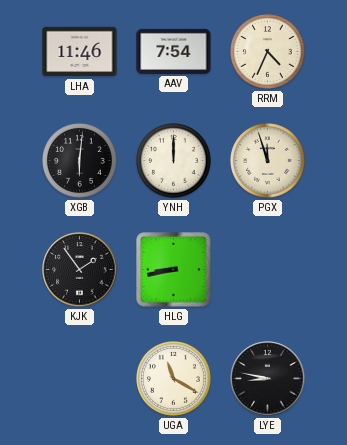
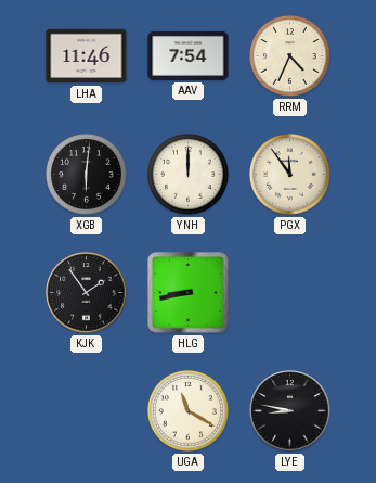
PGX: 11:57 -> 11:54 (290, 175)
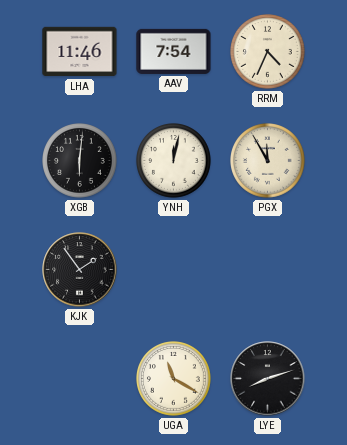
YNH: 12:00 -> 12:02 (174, 161)
PGX: 11:54 -> 11:55 (268, 161)
HLG: 8:43 -> none (189, 293)
LYE: 8:47 -> 8:12 (268, 379)
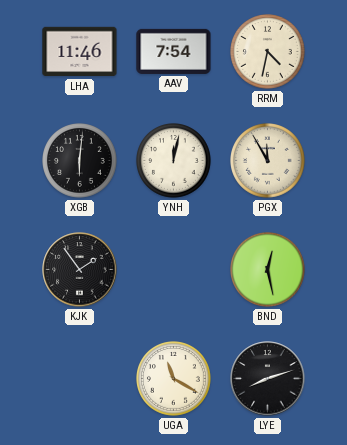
RRM: 4:34 -> 4:32 (268, 52)
BND: none -> 12:28 (268, 270)
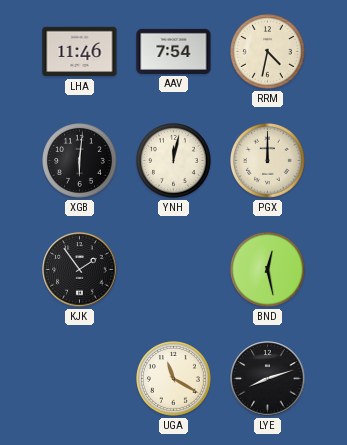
PGX: 11:55 -> 12:00 (268, 161)
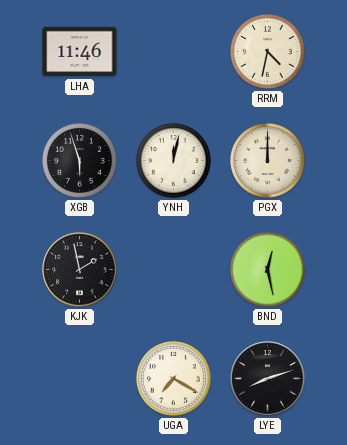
AAV: 7:54 -> none (174, 51)
XGB: 6:01 -> 5:57 (80, 161)
KJK: 1:54 -> 1:58 (80, 270)
UGA: 11:20 -> 7:20 (174, 379)
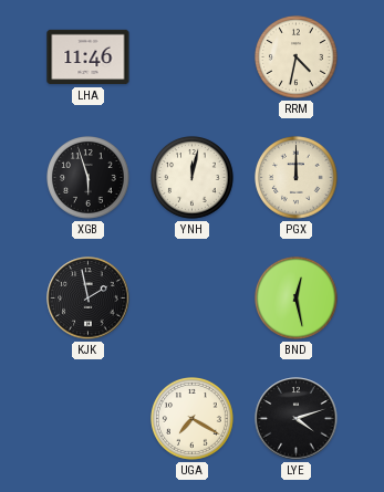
LYE: 8:12 -> 4:12 (297, 419)
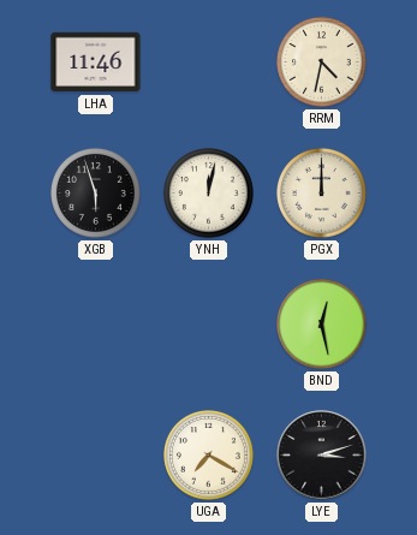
KJK: 1:58 -> none (89, 299)
LYE: 4:12 -> 3:12 (322, 456)
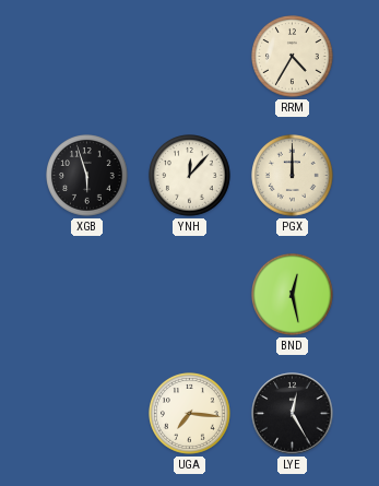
LHA: 11:46 -> none (96, 63)
RRM: 4:32 -> 4:35 (293, 57)
YNH: 12:02 -> 12:07 (190, 176)
UGA: 7:20 -> 7:16 (190, 414)
LYE: 3:12 -> 12:25 (293, 414)
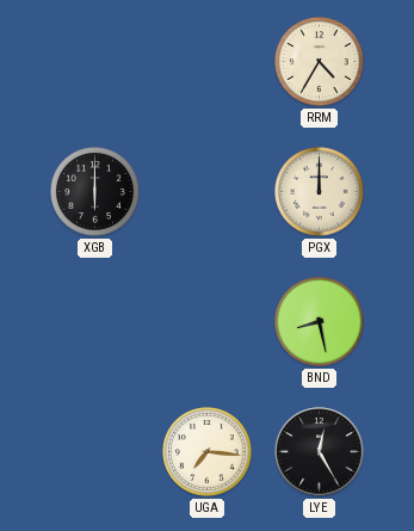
XGB: 5:57 -> 6:00 (95, 192)
YNH: 12:07 -> none (190, 176)
BND: 12:28 -> 8:28 (320, 322)
